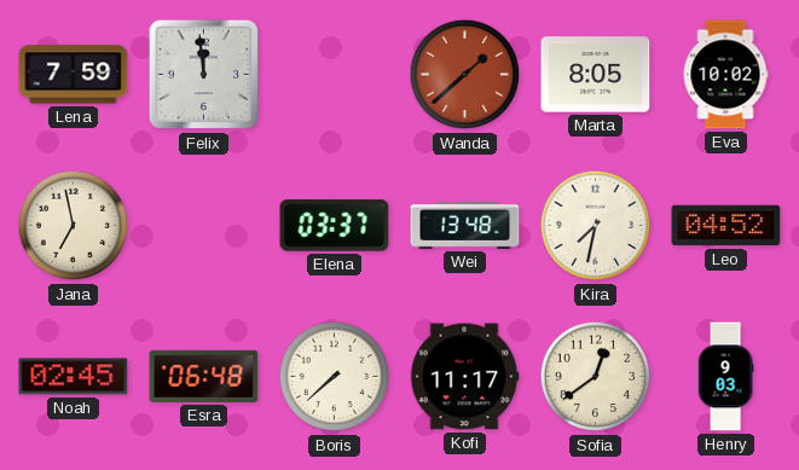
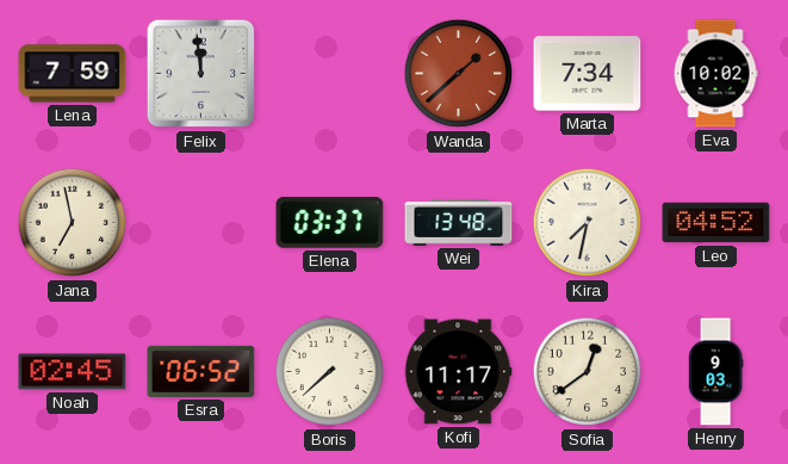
Marta: 8:05 -> 7:34 (588, 74)
Esra: 06:48 -> 06:52 (201, 371)
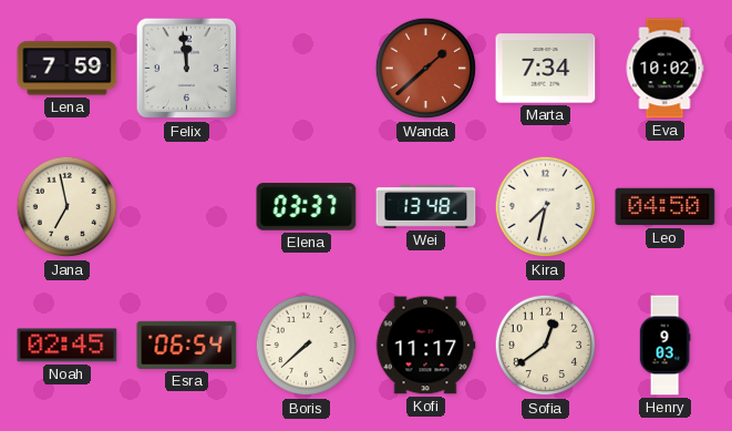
Leo: 04:52 -> 04:50 (666, 207)
Esra: 06:52 -> 06:54 (187, 345)
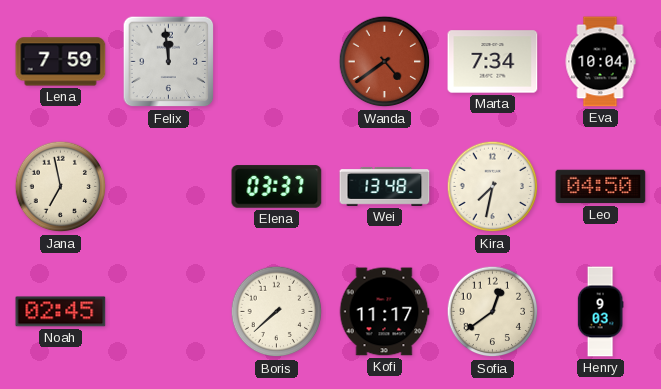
Wanda: 1:38 -> 4:39 (385, 62)
Eva: 10:02 -> 10:04 (600, 62)
Esra: 06:54 -> none (187, 345)
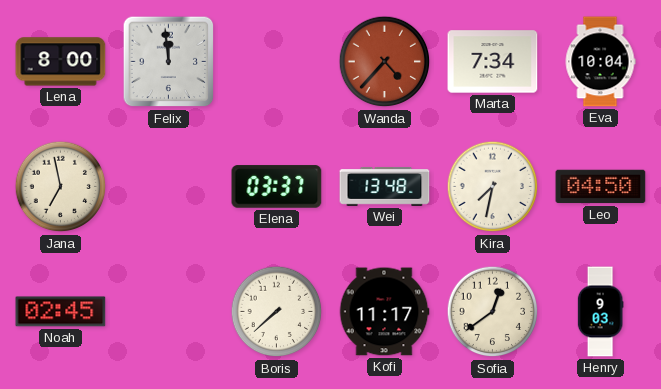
Lena: 7:59 -> 8:00 (61, 62)
Wanda: 4:39 -> 4:37 (385, 62)
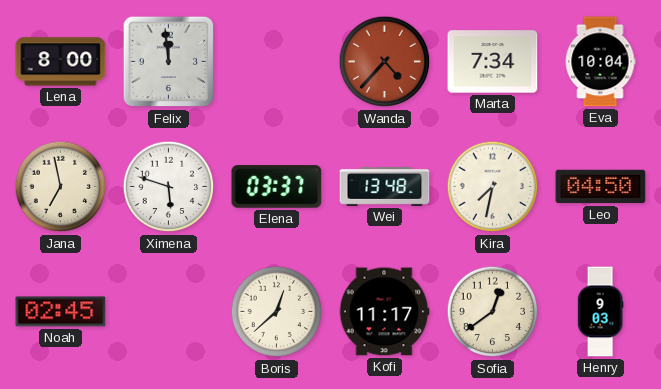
Ximena: none -> 5:48 (169, 187)
Boris: 7:38 -> 12:38 (277, 312)
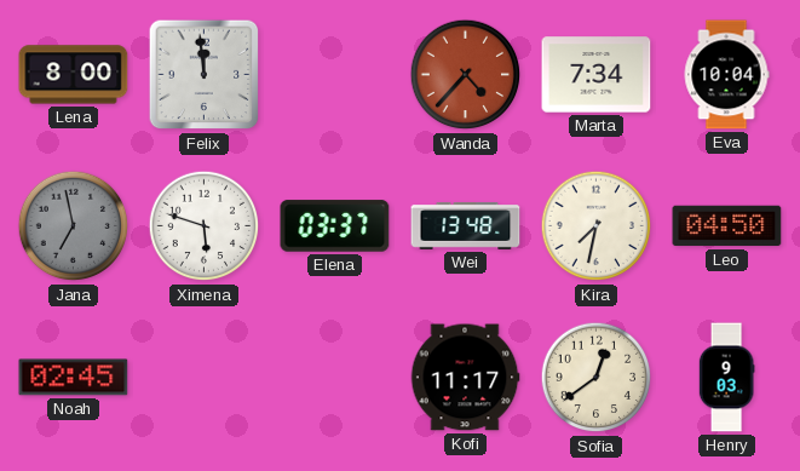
Jana dial: cream -> grey (74, 226)
Boris: 12:38 -> none (277, 312)
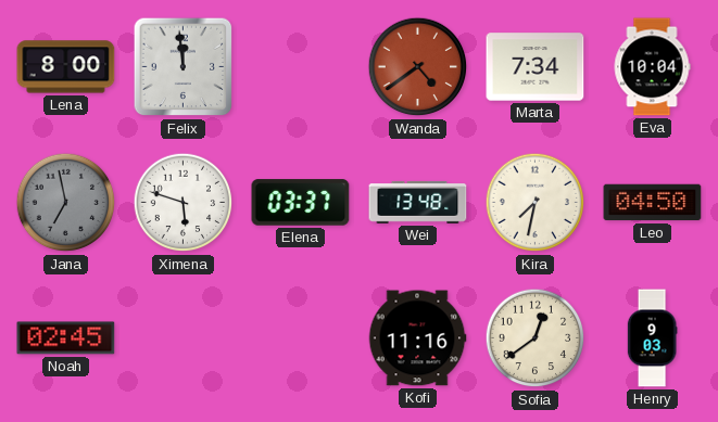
Wanda: 4:37 -> 4:39 (418, 67)
Kofi: 11:17 -> 11:16 (417, 338)
